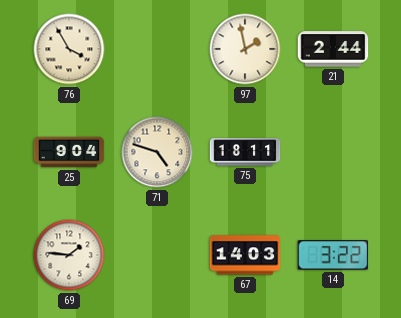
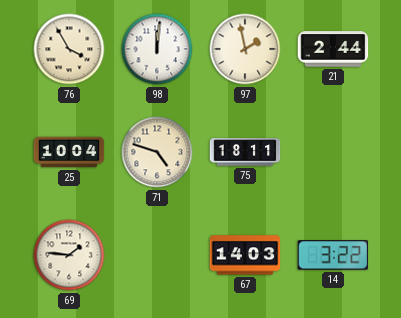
98: none -> 12:01 (157, 49)
25: 9:04 -> 10:04 (69, 152)
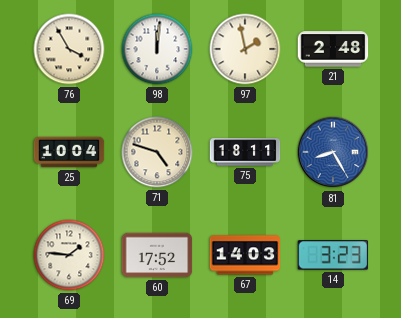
21: 2:44 -> 2:48 (333, 49)
81: none -> 8:25 (333, 152)
60: none -> 17:52 (157, 255)
14: 3:22 -> 3:23 (333, 255)
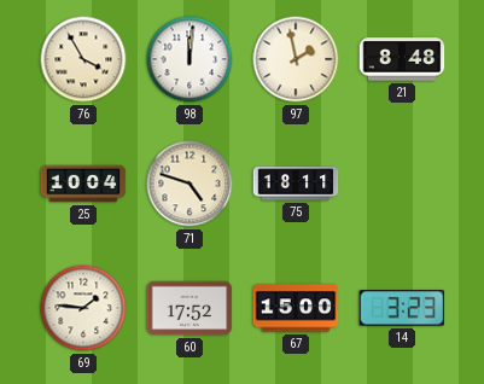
21: 2:48 -> 8:48 (402, 59)
81: 8:25 -> none (333, 152)
67: 14:03 -> 15:00 (296, 308)
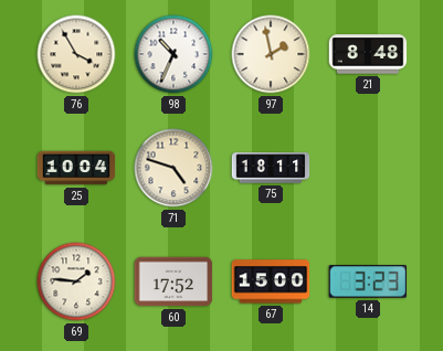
98: 12:01 -> 10:34 (173, 54)
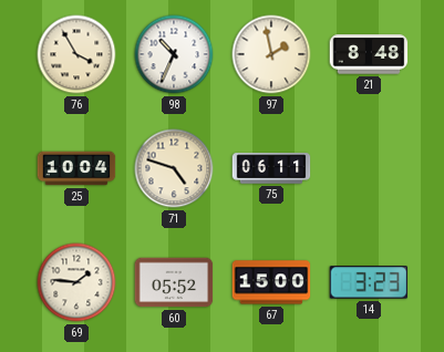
75: 18:11 -> 06:11 (271, 168)
60: 17:52 -> 05:52 (174, 282)
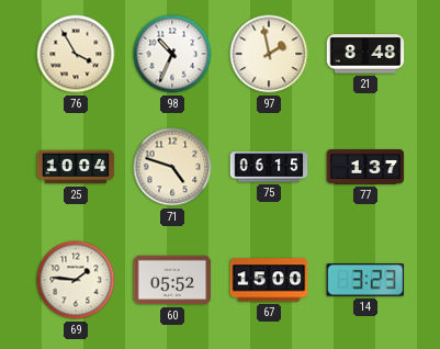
75: 06:11 -> 06:15 (269, 167)
77: none -> 1:37 (365, 167)
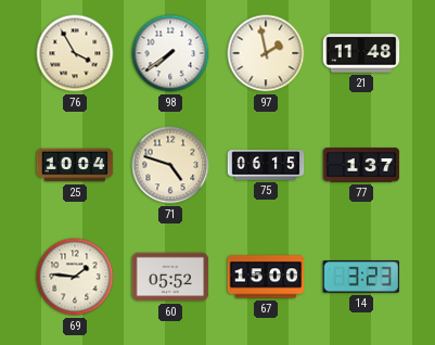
98: 10:34 -> 7:39 (170, 53)
21: 8:48 -> 11:48 (361, 53)
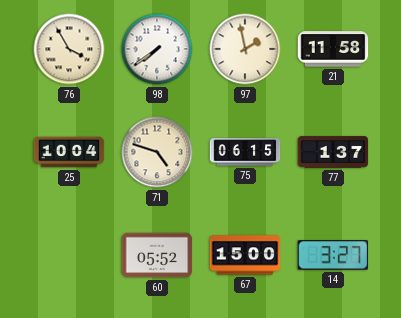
21: 11:48 -> 11:58 (333, 49)
69: 1:46 -> none (75, 277)
14: 3:23 -> 3:27 (333, 255)
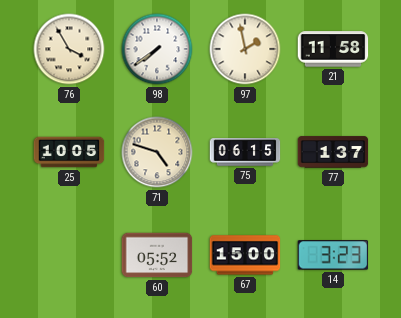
25: 10:04 -> 10:05 (69, 152)
14: 3:27 -> 3:23 (333, 255)
